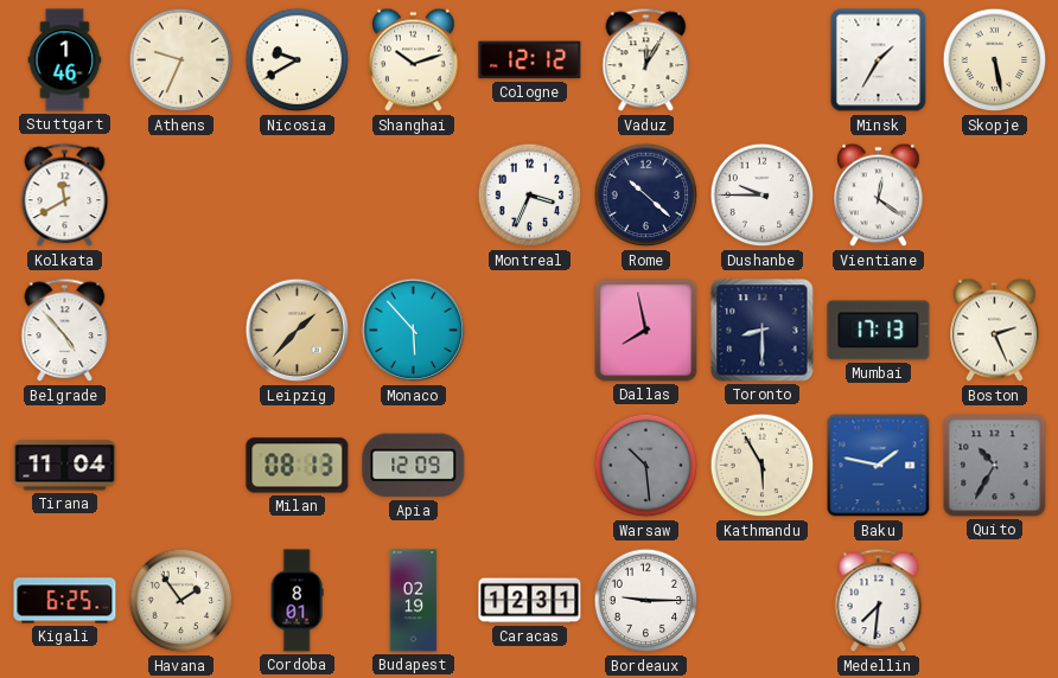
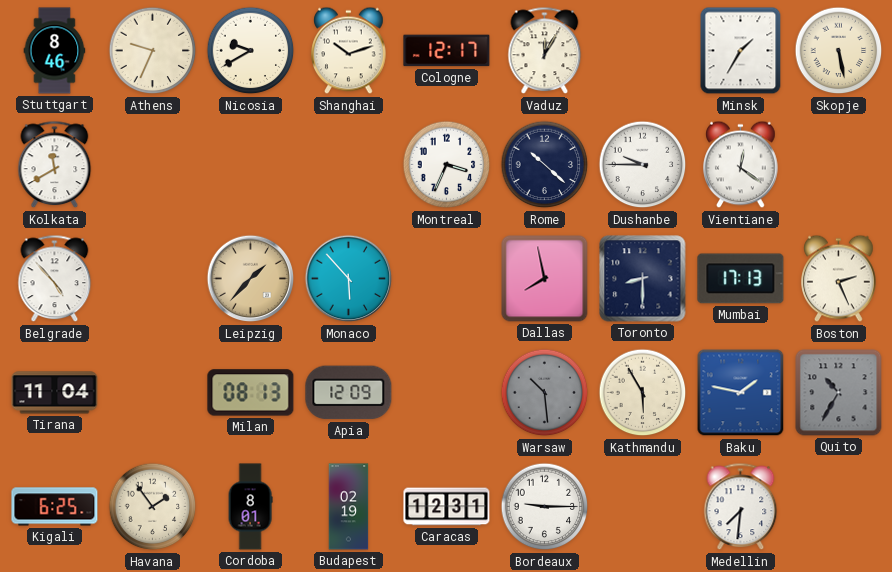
Stuttgart: 1:46 -> 8:46 (55, 51)
Cologne: 12:12 -> 12:17 (447, 51)
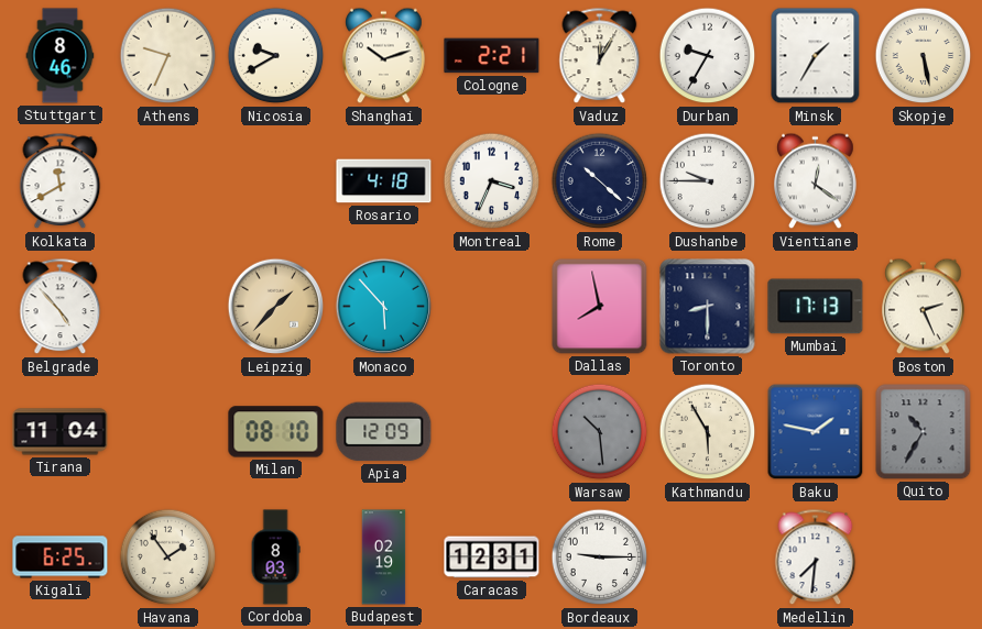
Cologne: 12:17 -> 2:21 (492, 56)
Durban: none -> 9:35 (708, 56)
Rosario: none -> 4:18 (384, 181)
Milan: 08:13 -> 08:10 (276, 432)
Cordoba: 8:01 -> 8:03 (275, 558)
